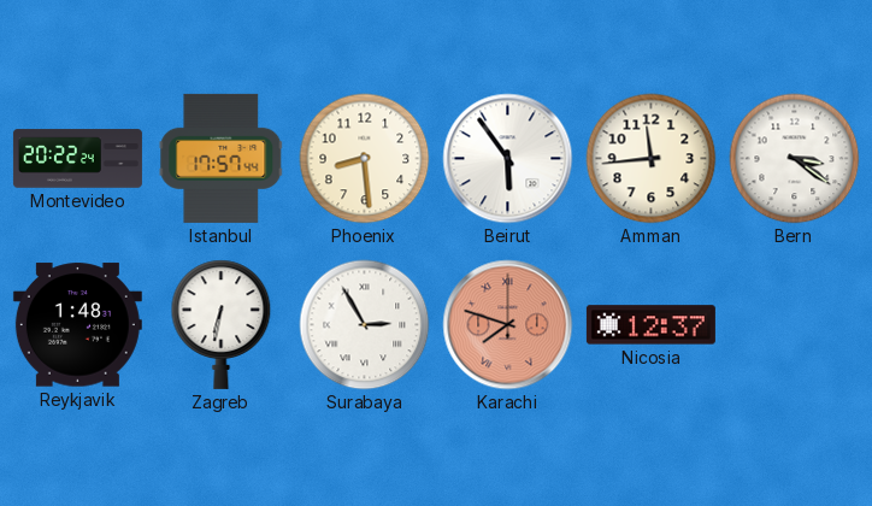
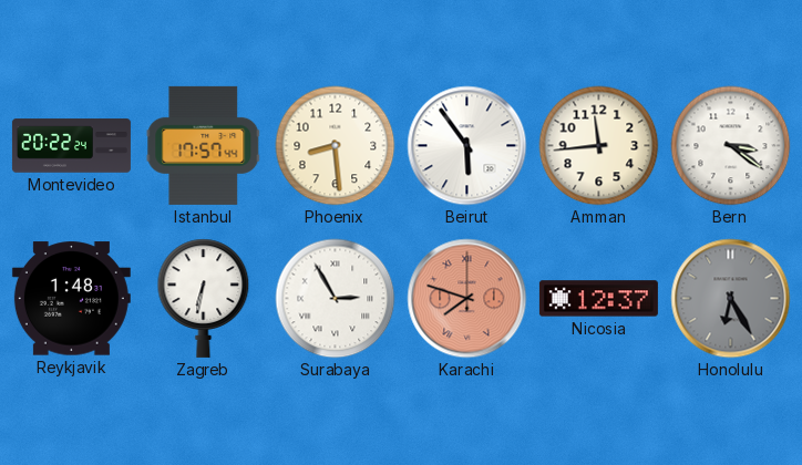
Honolulu: none -> 6:25 (731, 299)
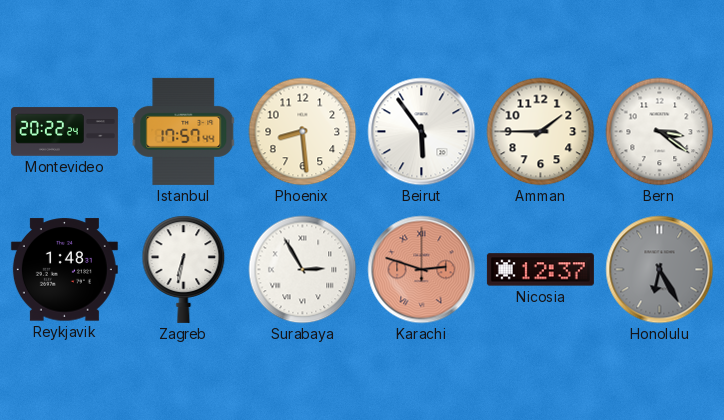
Amman: 11:44 -> 1:45 (541, 132)
Karachi: 7:48 -> 2:48 (422, 270)
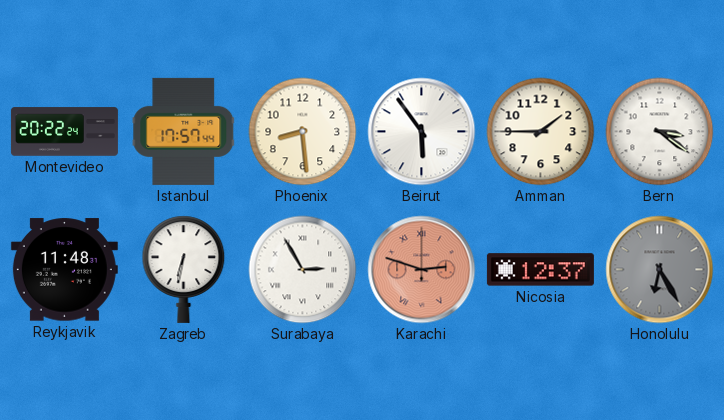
Reykjavik: 1:48 -> 11:48 (64, 270)
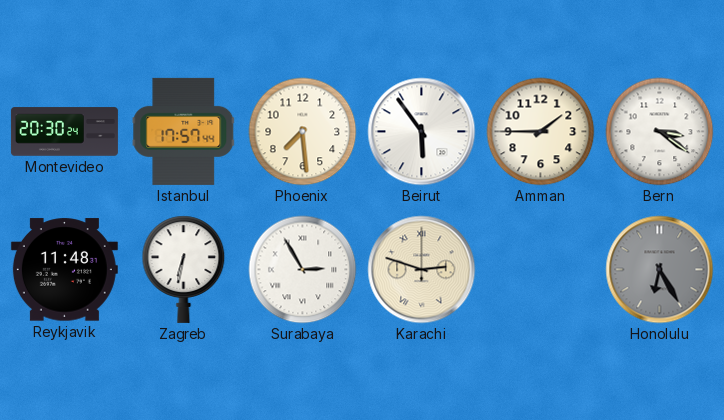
Montevideo: 20:22 -> 20:30 (64, 132)
Phoenix: 8:29 -> 7:29 (303, 132)
Karachi dial: salmon -> cream (422, 270)
Nicosia: 12:37 -> none (540, 270)
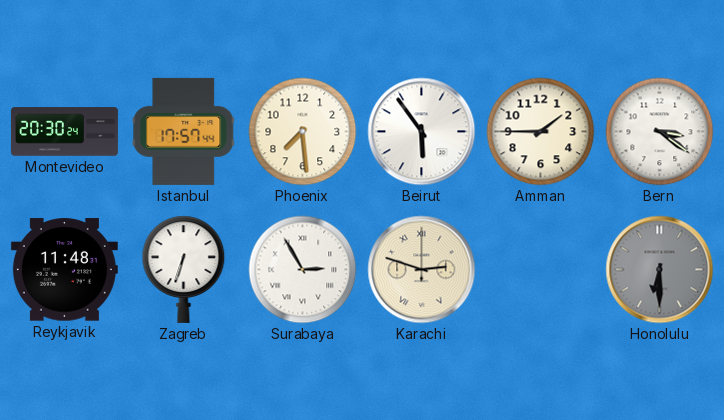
Zagreb: 6:32 -> 6:33 (184, 269)
Honolulu: 6:25 -> 6:30 (660, 270)
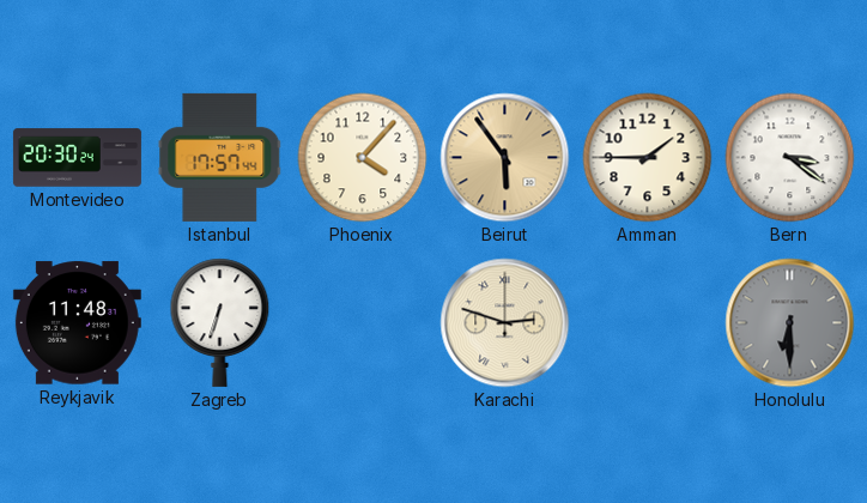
Phoenix: 7:29 -> 4:07 (363, 158)
Beirut dial: white -> champagne (505, 158)
Surabaya: 2:55 -> none (303, 270)
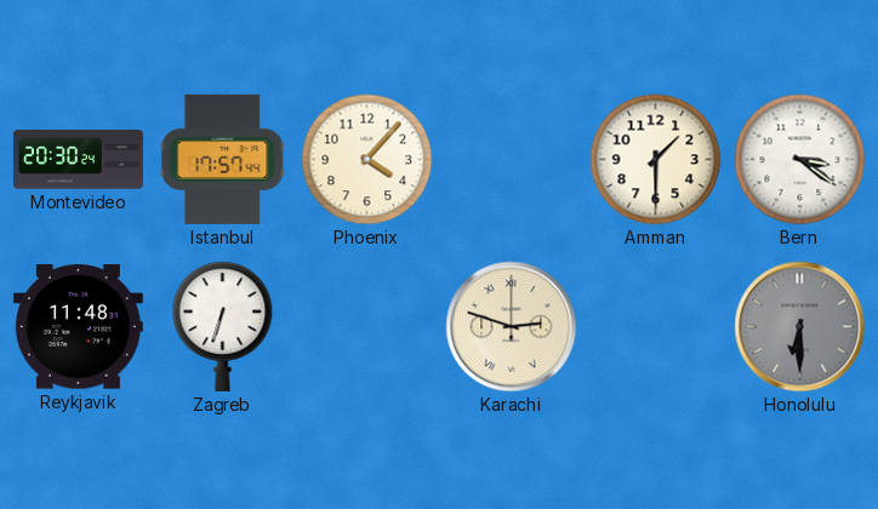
Beirut: 5:54 -> none (505, 158)
Amman: 1:45 -> 1:30 (656, 160)
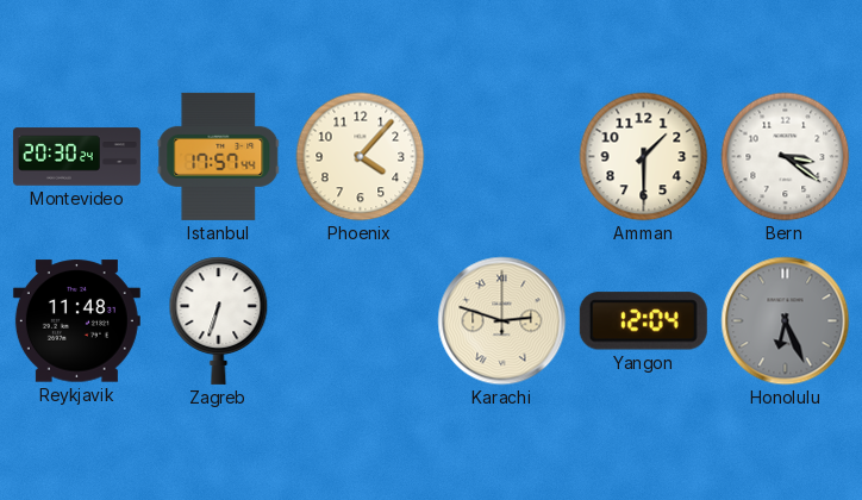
Yangon: none -> 12:04 (643, 321)
Honolulu: 6:30 -> 6:26 (786, 321)
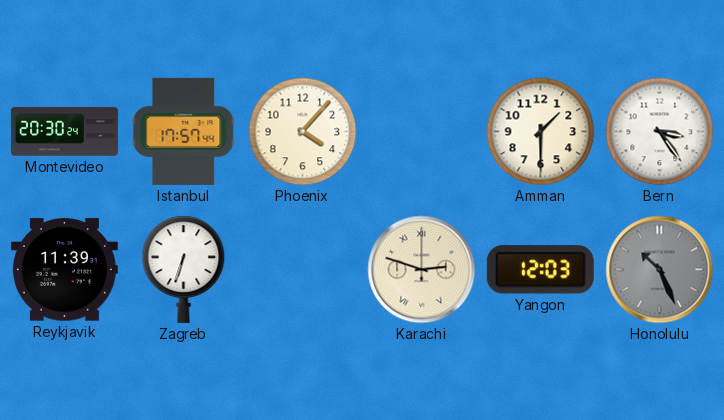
Bern: 3:21 -> 3:24 (660, 132)
Reykjavik: 11:48 -> 11:39 (64, 270)
Yangon: 12:04 -> 12:03 (540, 270)
Honolulu: 6:26 -> 10:26 (660, 270)
